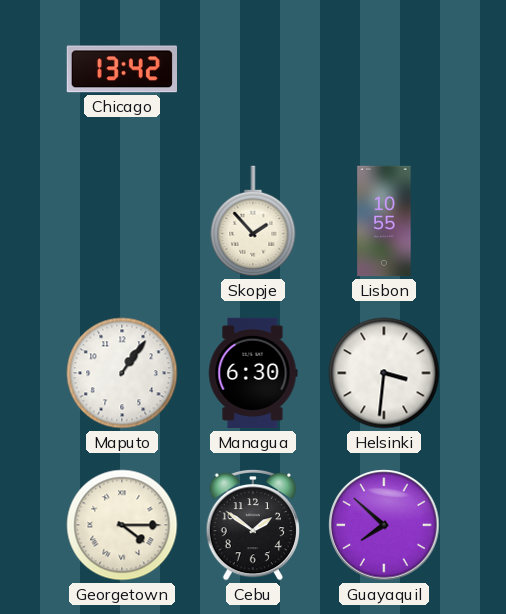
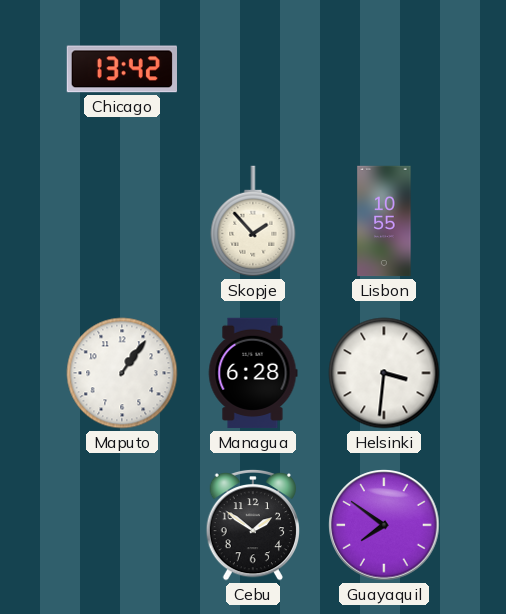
Managua: 6:30 -> 6:28 (253, 373)
Georgetown: 4:15 -> none (122, 525)
Guayaquil: 7:52 -> 7:51 (384, 525)
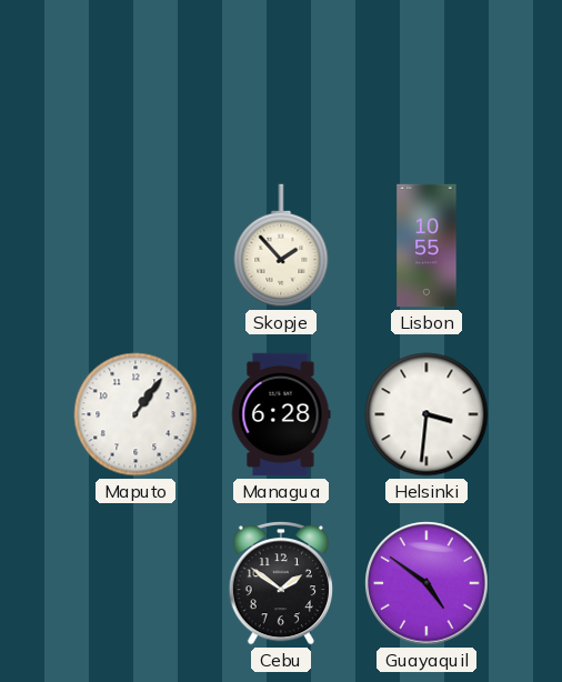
Chicago: 13:42 -> none (121, 69)
Guayaquil: 7:51 -> 4:51 (426, 583)
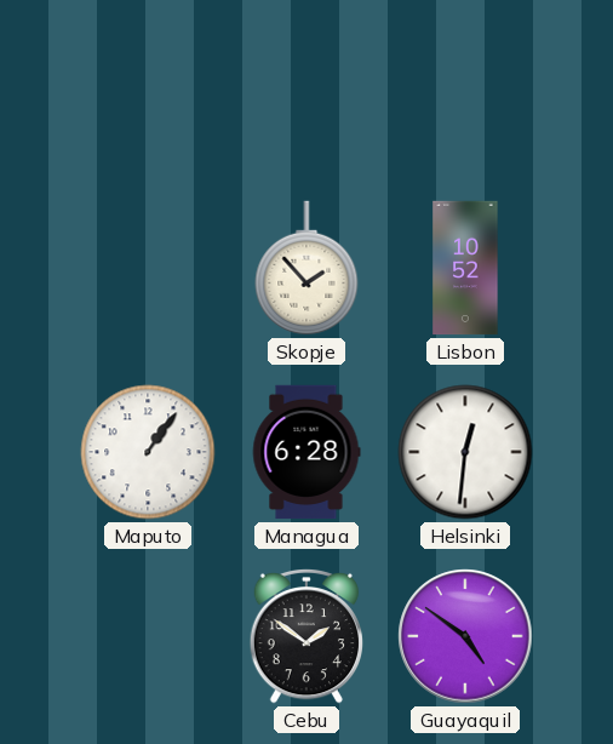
Lisbon: 10:55 -> 10:52 (465, 268)
Helsinki: 3:31 -> 12:31 (465, 452)
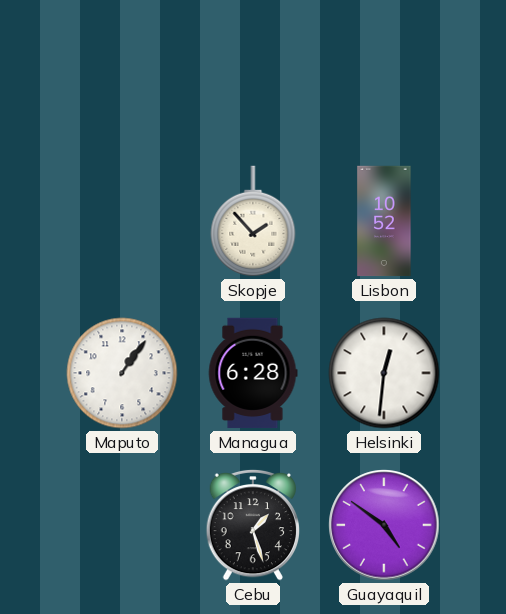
Cebu: 1:51 -> 1:27 (252, 525)
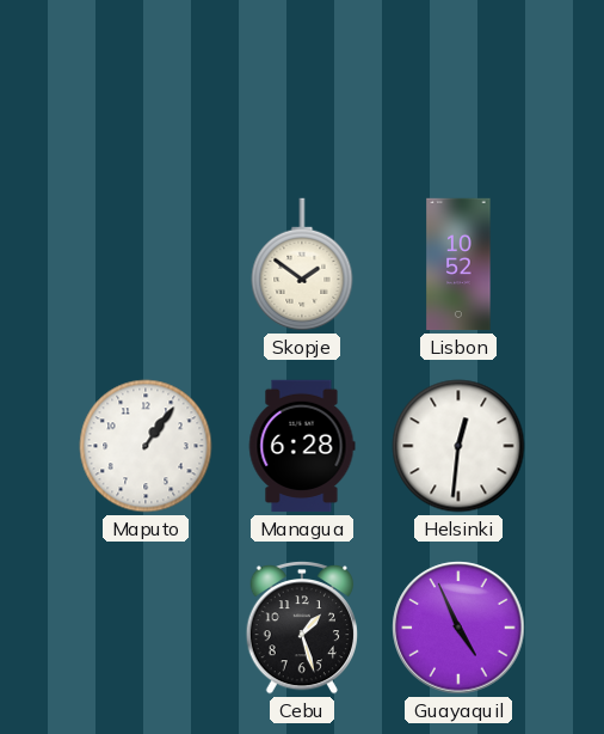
Skopje: 1:53 -> 1:51 (302, 264)
Guayaquil: 4:51 -> 4:56 (458, 628)
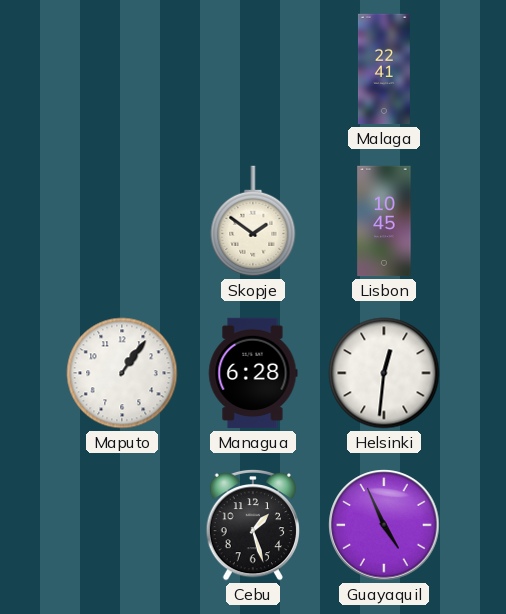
Malaga: none -> 22:41 (384, 69)
Lisbon: 10:52 -> 10:45 (384, 221)
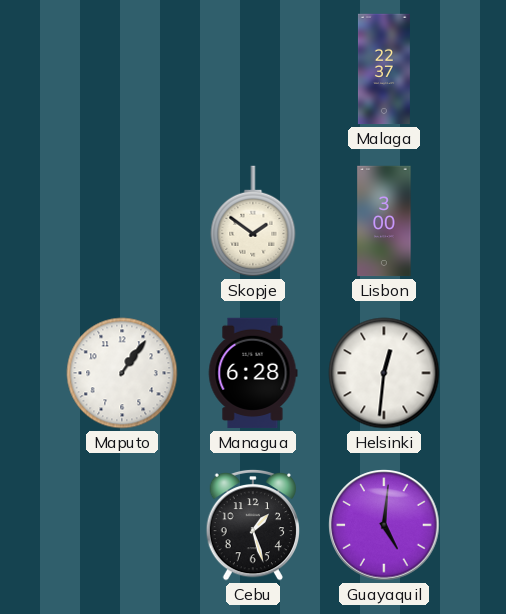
Malaga: 22:41 -> 22:37 (384, 69)
Lisbon: 10:45 -> 3:00 (384, 221)
Guayaquil: 4:56 -> 5:01 (384, 525)
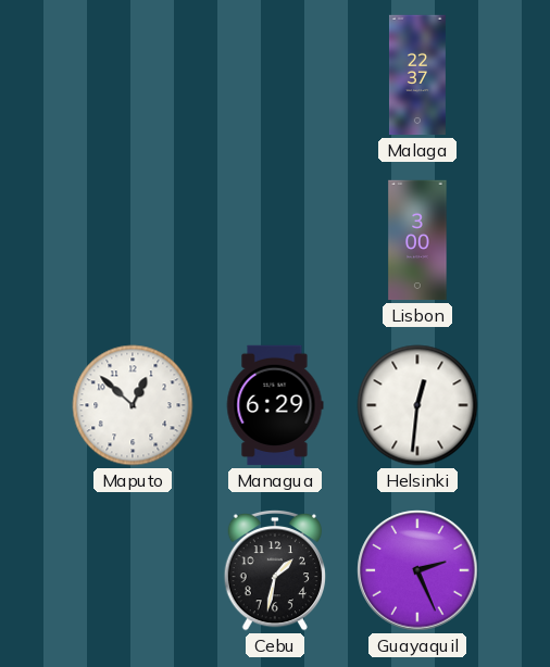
Skopje: 1:51 -> none (253, 221)
Maputo: 1:06 -> 12:52 (133, 405)
Managua: 6:28 -> 6:29 (275, 405)
Cebu: 1:27 -> 1:32 (274, 570)
Guayaquil: 5:01 -> 2:26 (417, 570)
